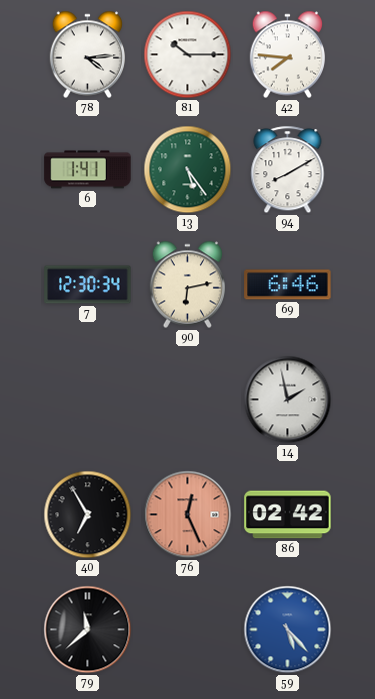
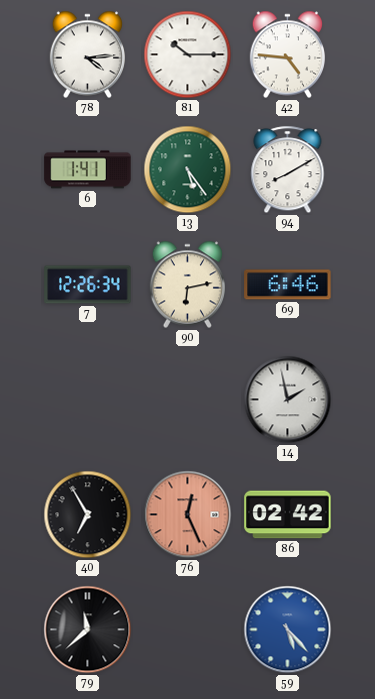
42: 7:46 -> 4:46 (287, 55)
7: 12:30 -> 12:26 (88, 285)
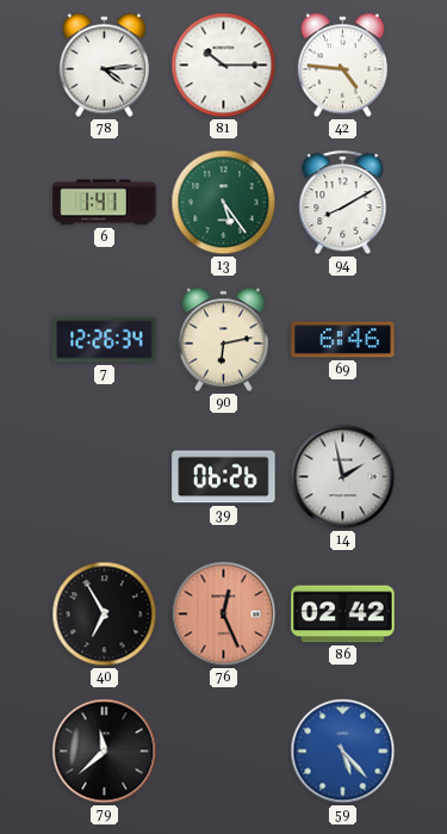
39: none -> 06:26 (224, 477)
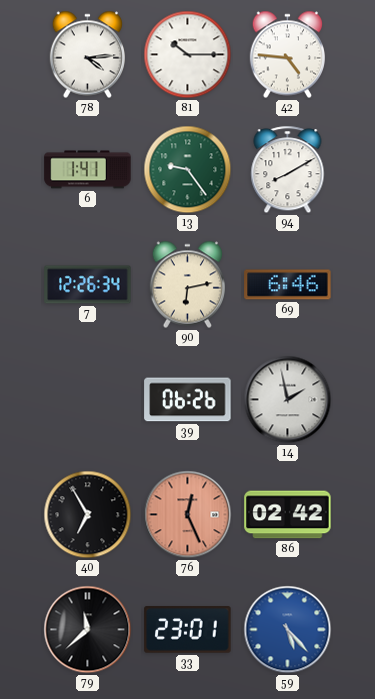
13: 5:24 -> 9:24 (188, 170)
33: none -> 23:01 (188, 630)
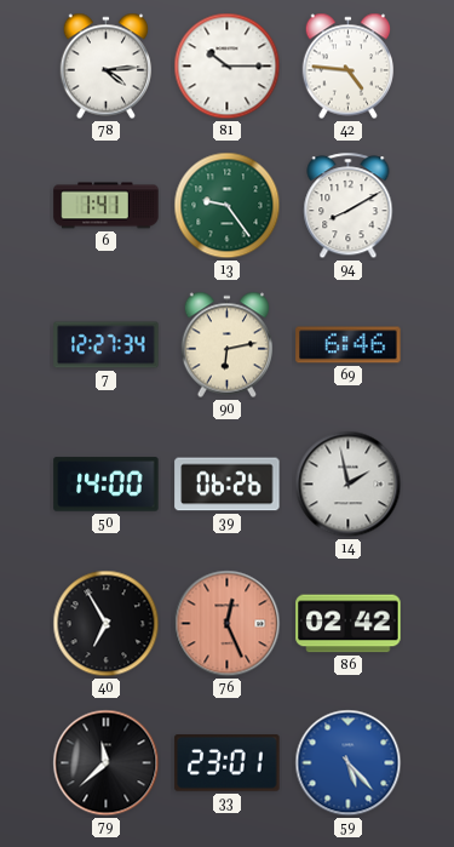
7: 12:26 -> 12:27 (107, 345)
50: none -> 14:00 (107, 485)
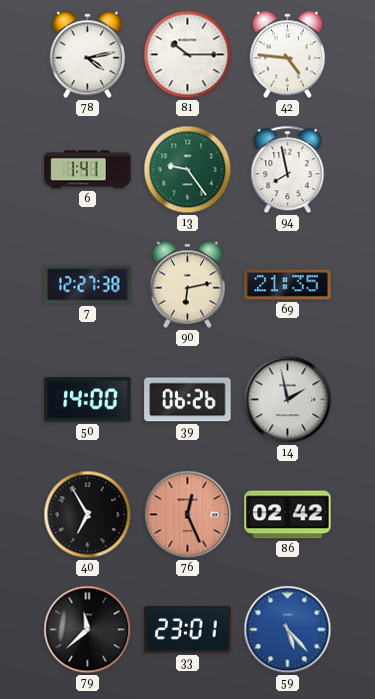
78: 4:14 -> 4:13 (87, 55)
94: 8:10 -> 7:58 (288, 170)
7: 12:27:34 -> 12:27:38 (88, 285)
69: 6:46 -> 21:35 (288, 285)
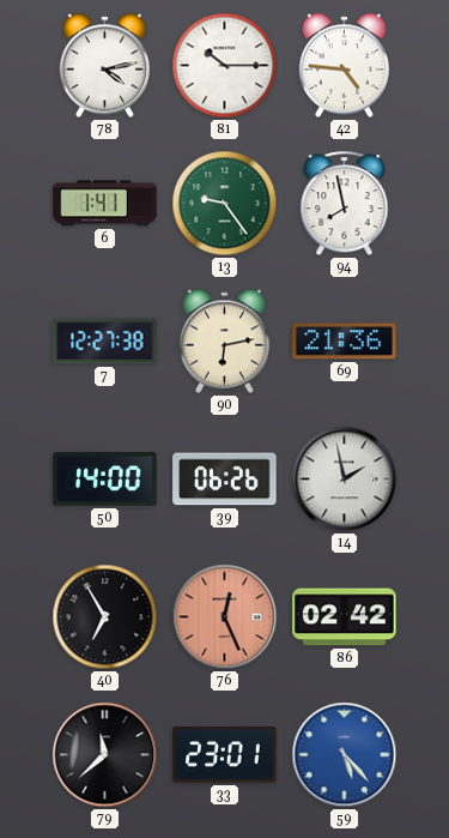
69: 21:35 -> 21:36 (345, 342)
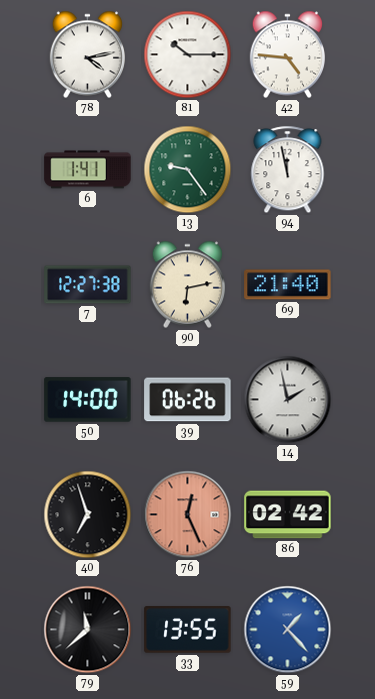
94: 7:58 -> 11:58 (288, 170)
69: 21:36 -> 21:40 (288, 285)
40: 6:55 -> 6:57 (88, 515)
33: 23:01 -> 13:55 (188, 630)
59: 5:23 -> 1:23 (288, 630)
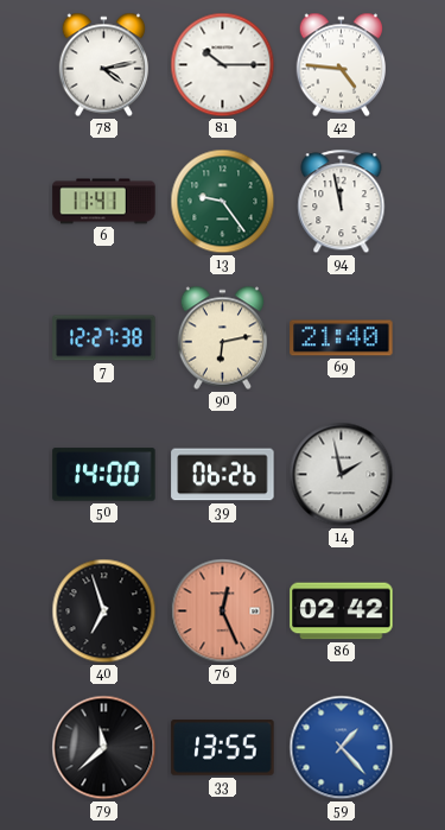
6: 1:41 -> 11:41 (104, 202)
